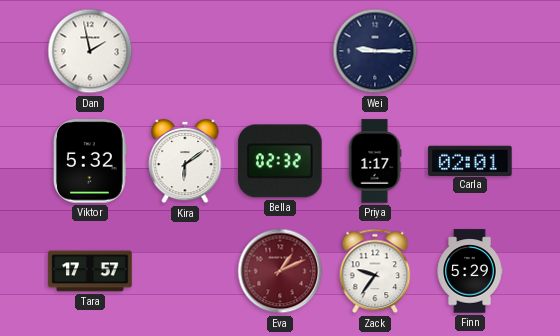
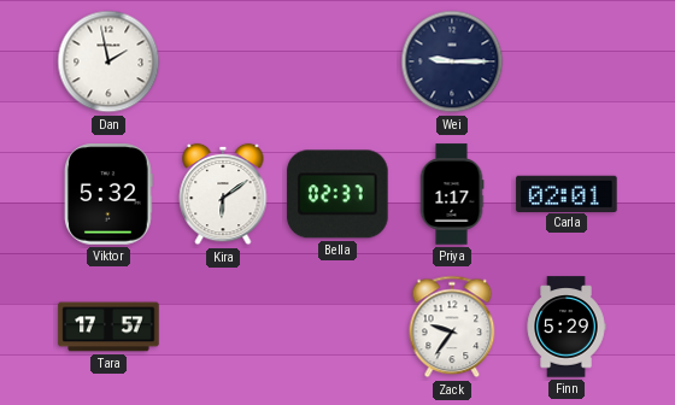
Bella: 02:32 -> 02:37 (337, 194)
Eva: 1:11 -> none (280, 271)
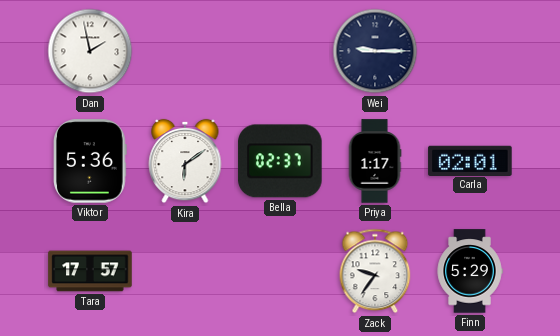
Viktor: 5:32 -> 5:36 (90, 161)
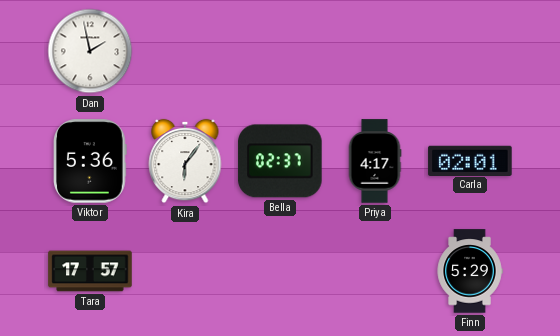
Wei: 9:15 -> none (375, 51)
Kira: 6:09 -> 6:06 (185, 161)
Priya: 1:17 -> 4:17 (375, 161)
Zack: 9:36 -> none (375, 271)
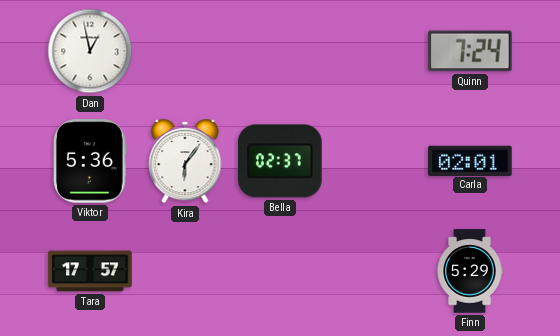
Dan: 1:58 -> 12:58 (90, 51)
Quinn: none -> 7:24 (470, 51)
Priya: 4:17 -> none (375, 161)
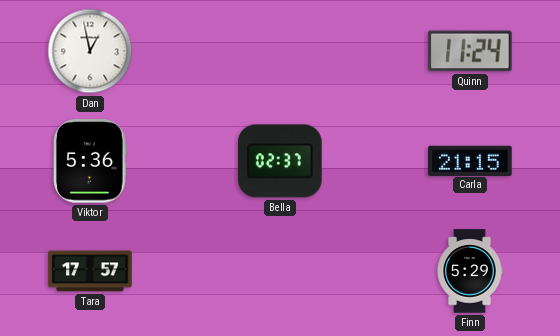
Quinn: 7:24 -> 11:24 (470, 51)
Kira: 6:06 -> none (185, 161)
Carla: 02:01 -> 21:15 (470, 160)
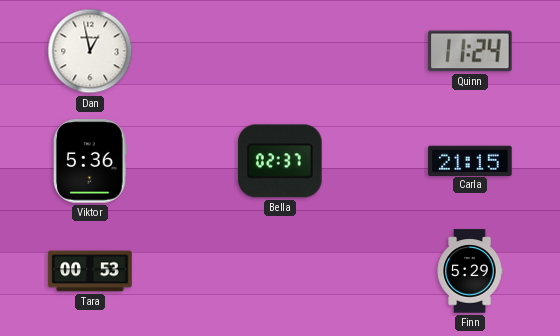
Tara: 17:57 -> 00:53 (90, 271)
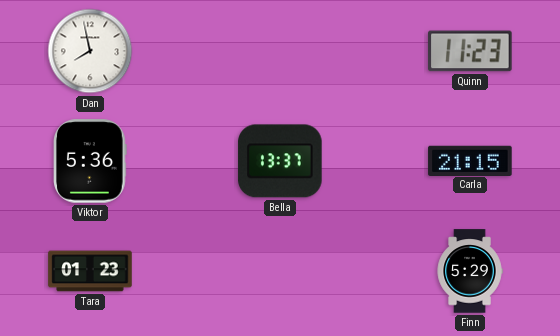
Dan: 12:58 -> 7:58 (90, 51)
Quinn: 11:24 -> 11:23 (470, 51)
Bella: 02:37 -> 13:37 (280, 161)
Tara: 00:53 -> 01:23 (90, 271)
